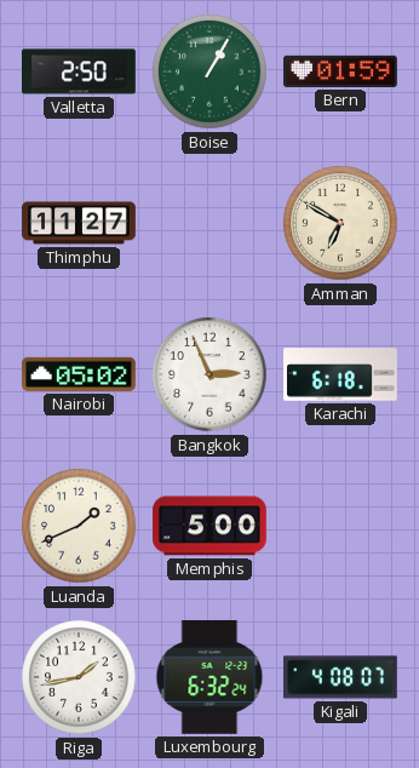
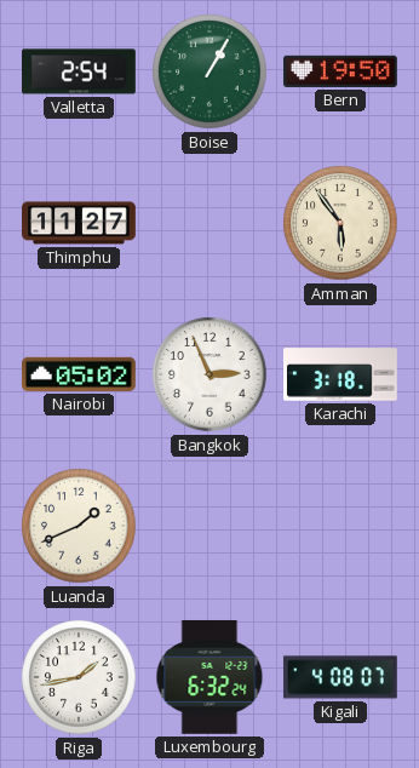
Valletta: 2:50 -> 2:54 (80, 71)
Bern: 01:59 -> 19:50 (341, 71)
Amman: 6:50 -> 5:54 (340, 223)
Karachi: 6:18 -> 3:18 (340, 374)
Memphis: 5:00 -> none (211, 526)
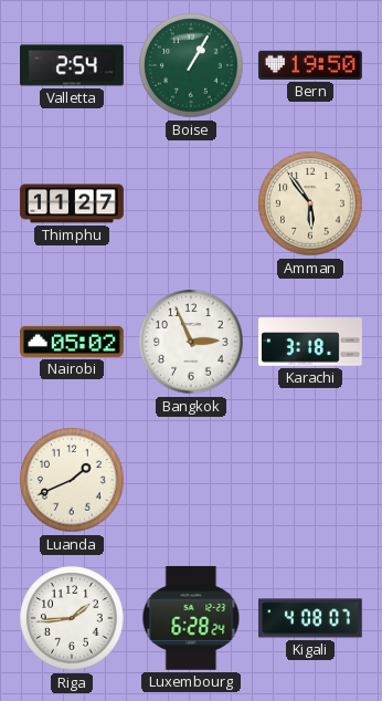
Riga: 1:43 -> 1:44 (72, 618)
Luxembourg: 6:32 -> 6:28 (191, 618)
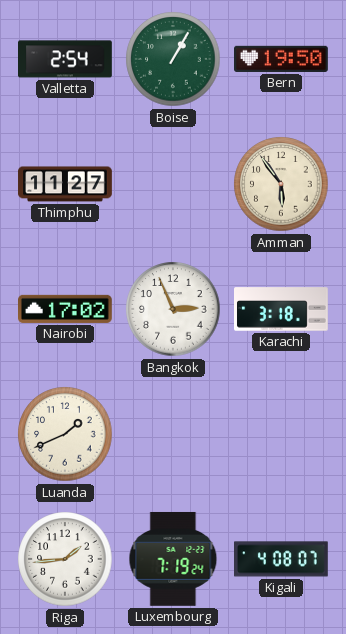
Nairobi: 05:02 -> 17:02 (66, 309)
Luxembourg: 6:28 -> 7:19 (173, 559)
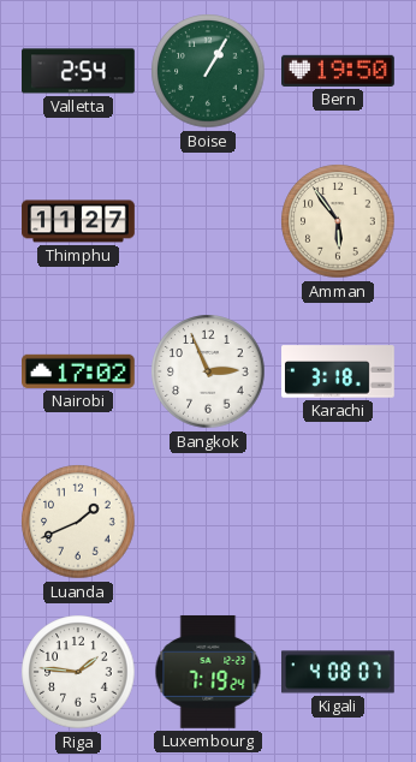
Riga: 1:44 -> 1:46 (78, 672)
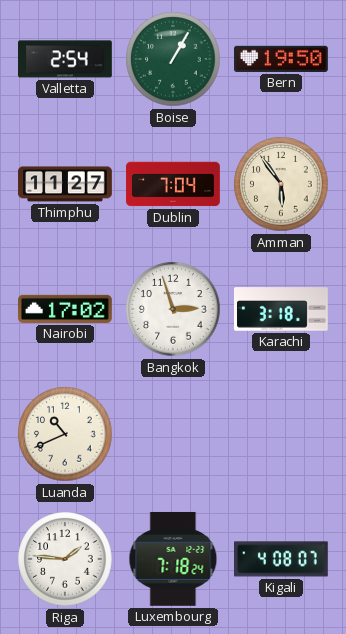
Dublin: none -> 7:04 (173, 184)
Bangkok: 2:56 -> 2:57 (173, 309)
Luanda: 1:41 -> 10:41 (65, 434)
Luxembourg: 7:19 -> 7:18 (173, 559)
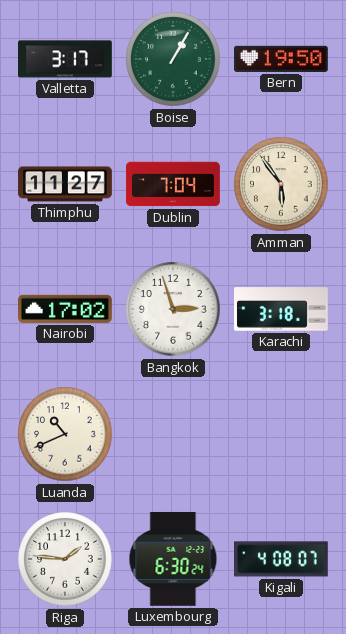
Valletta: 2:54 -> 3:17 (66, 59)
Luxembourg: 7:18 -> 6:30 (173, 559)
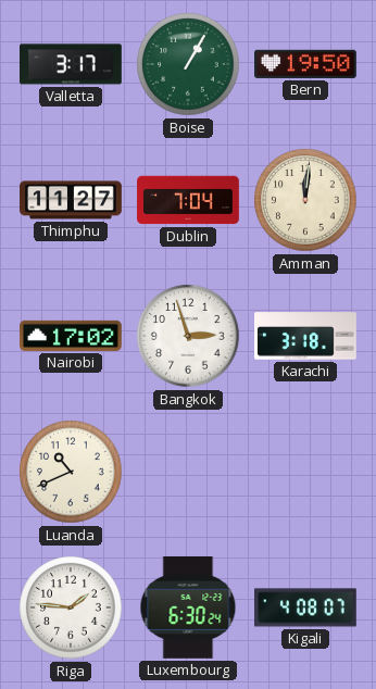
Amman: 5:54 -> 12:01 (305, 200)
